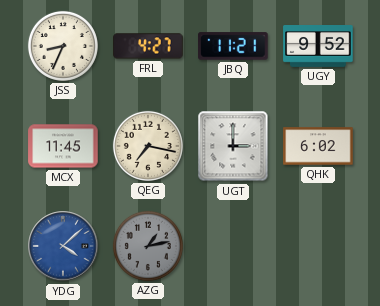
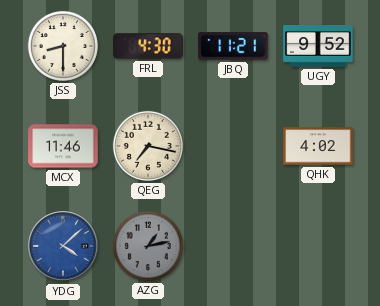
JSS: 8:34 -> 8:30 (63, 46)
FRL: 4:27 -> 4:30 (148, 46)
MCX: 11:45 -> 11:46 (63, 146)
UGT: 3:00 -> none (233, 146)
QHK: 6:02 -> 4:02 (318, 146)
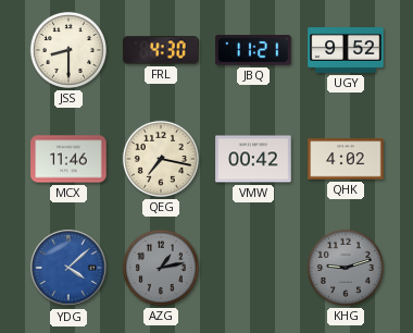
VMW: none -> 00:42 (253, 159)
KHG: none -> 9:12 (346, 268)
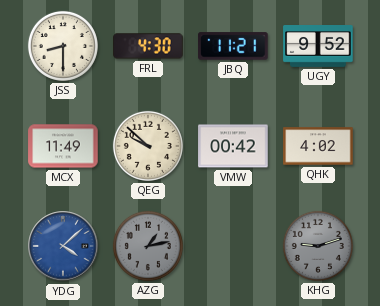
MCX: 11:46 -> 11:49 (63, 146)
QEG: 7:17 -> 9:52 (148, 146)
